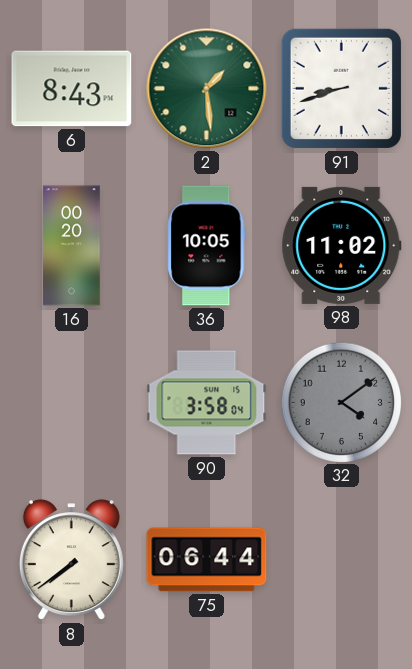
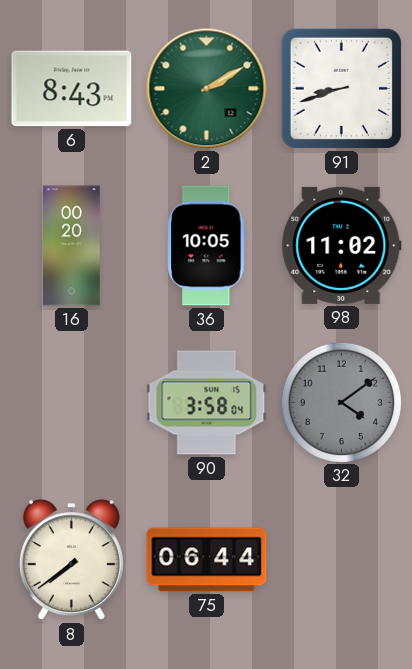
2: 1:29 -> 2:10 (207, 89)
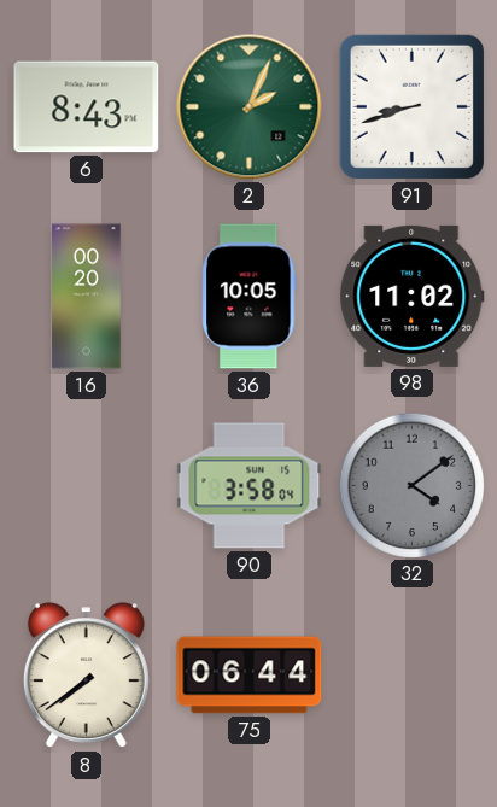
2: 2:10 -> 2:04 (250, 107)
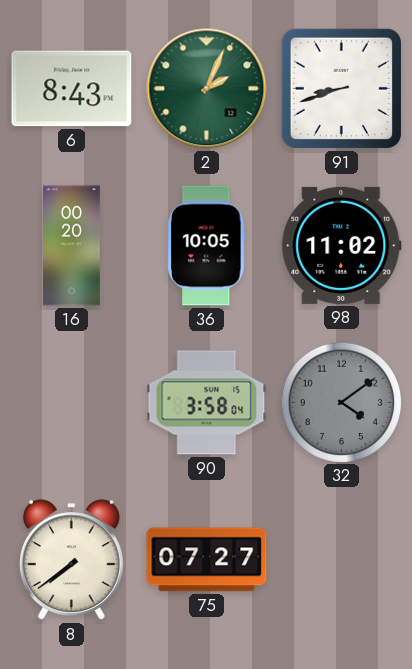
75: 06:44 -> 07:27 (207, 560)
